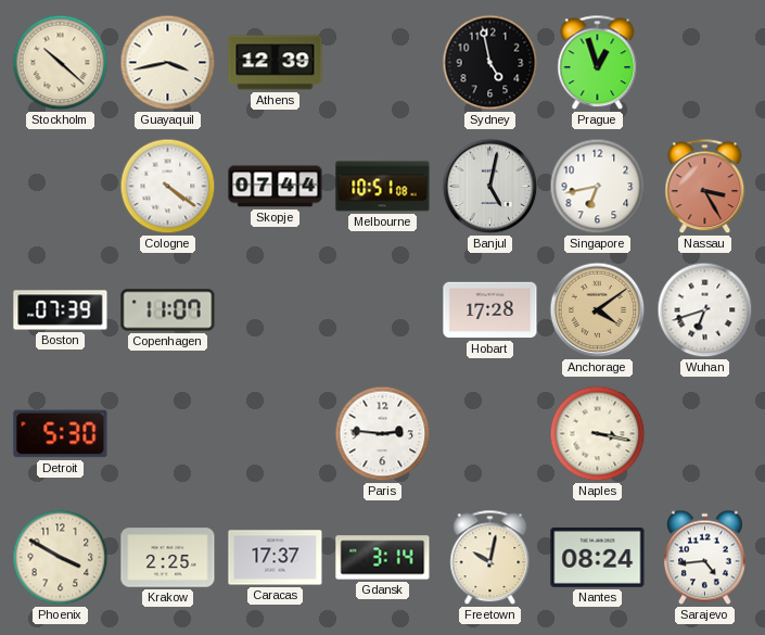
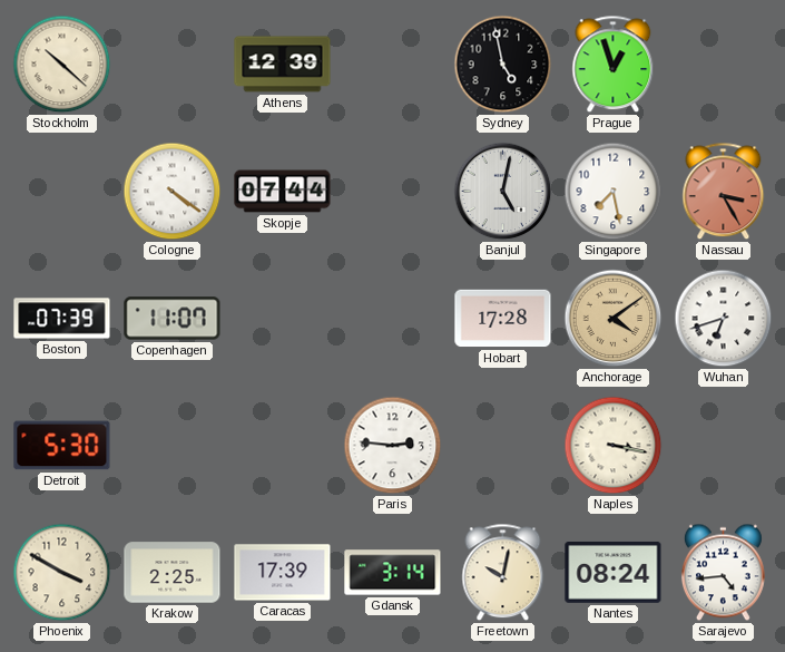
Guayaquil: 3:43 -> none (168, 63)
Melbourne: 10:51 -> none (383, 187)
Singapore: 6:43 -> 7:28 (614, 192)
Caracas: 17:37 -> 17:39 (283, 573)
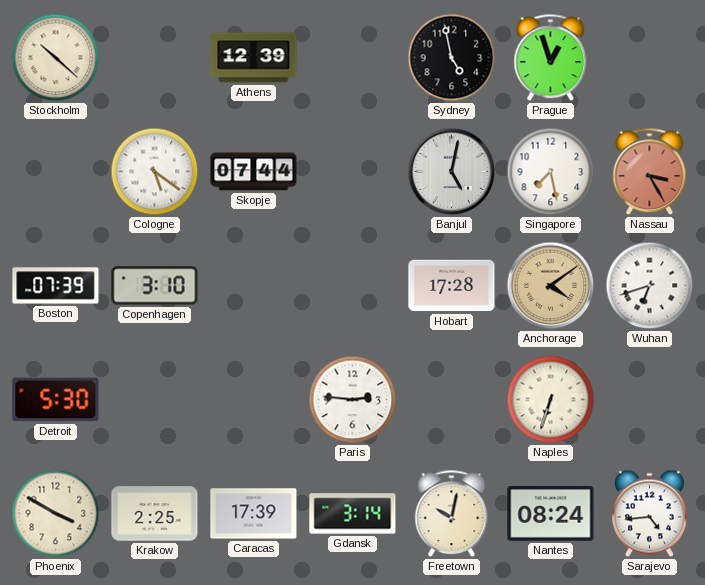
Cologne: 4:21 -> 5:21 (155, 172)
Copenhagen: 11:07 -> 3:10 (155, 286)
Naples: 3:17 -> 6:33 (551, 400)
